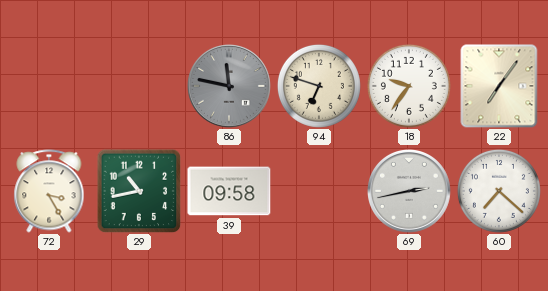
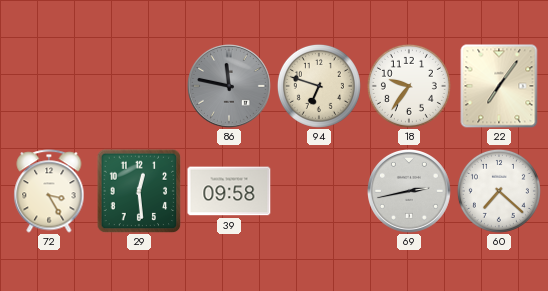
29: 10:43 -> 12:29 (139, 191)
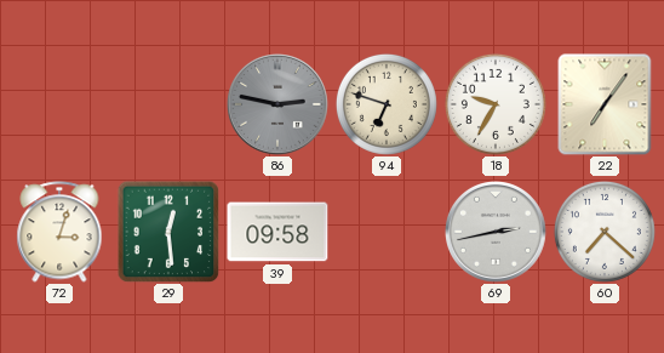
86: 11:47 -> 2:47 (279, 106)
18: 9:36 -> 9:35 (496, 104)
72: 3:25 -> 3:03 (59, 232)
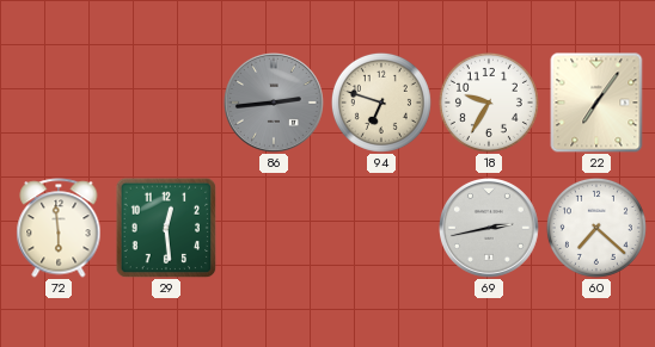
86: 2:47 -> 2:44 (275, 104)
72: 3:03 -> 5:59 (59, 228)
39: 09:58 -> none (277, 232)
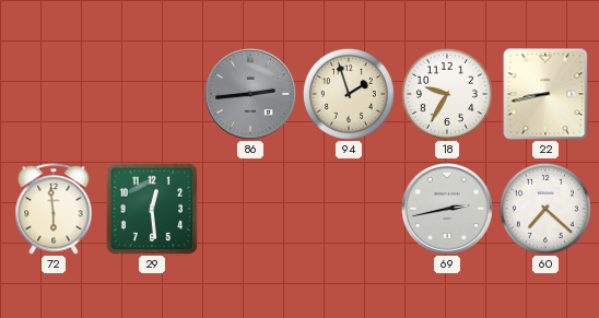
94: 6:48 -> 1:57 (349, 94)
22: 7:06 -> 8:43 (545, 94)
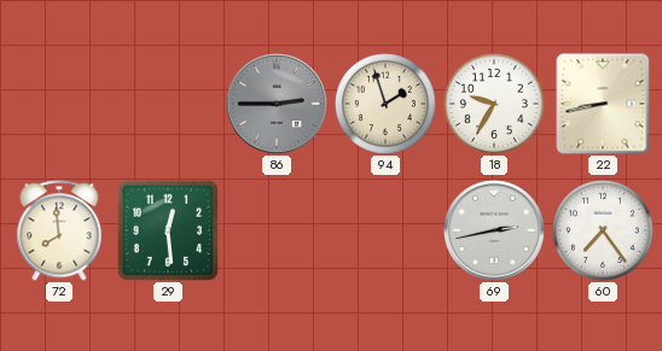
86: 2:44 -> 2:45 (278, 105)
72: 5:59 -> 7:59 (59, 230)
60: 7:22 -> 7:24 (603, 230)
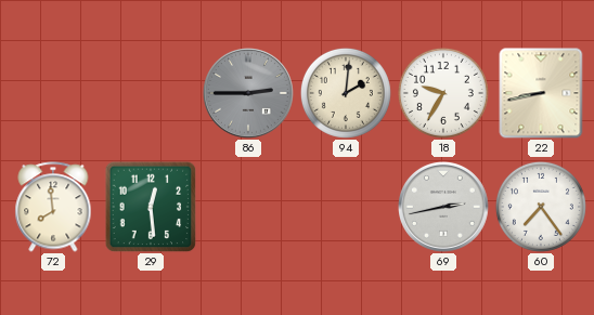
94: 1:57 -> 2:01 (346, 93)
